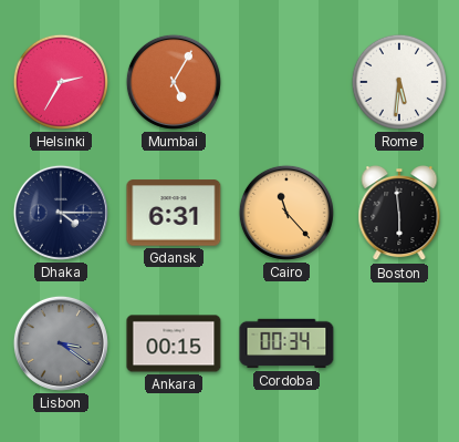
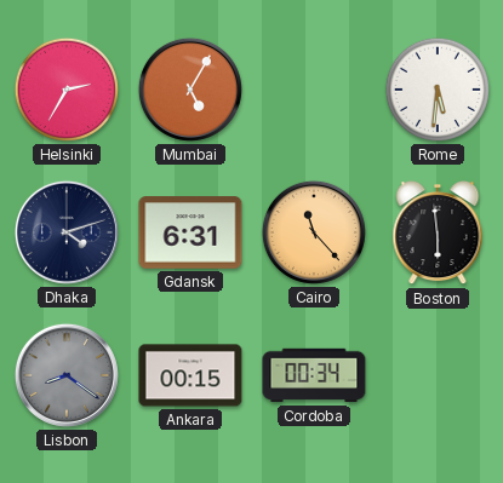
Dhaka: 4:15 -> 4:12 (67, 232)
Lisbon: 3:21 -> 8:21 (67, 375)
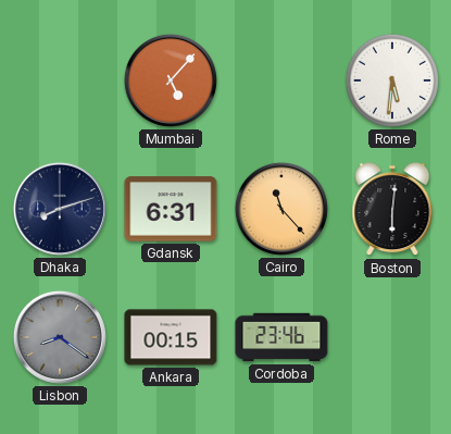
Helsinki: 2:35 -> none (67, 90)
Mumbai: 5:05 -> 5:07 (171, 80)
Dhaka: 4:12 -> 8:12 (60, 209)
Boston: 5:59 -> 6:01 (392, 210)
Cordoba: 00:34 -> 23:46 (281, 337)
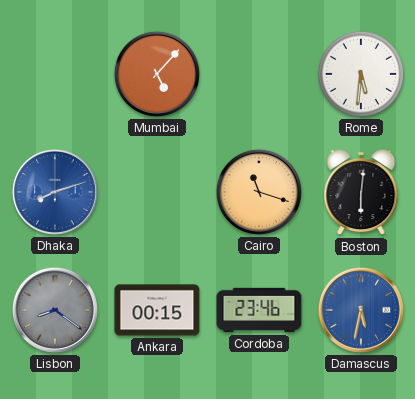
Dhaka dial: navy -> blue (55, 192)
Gdansk: 6:31 -> none (171, 209)
Cairo: 11:23 -> 11:18 (259, 192)
Damascus: none -> 5:32 (361, 310)
